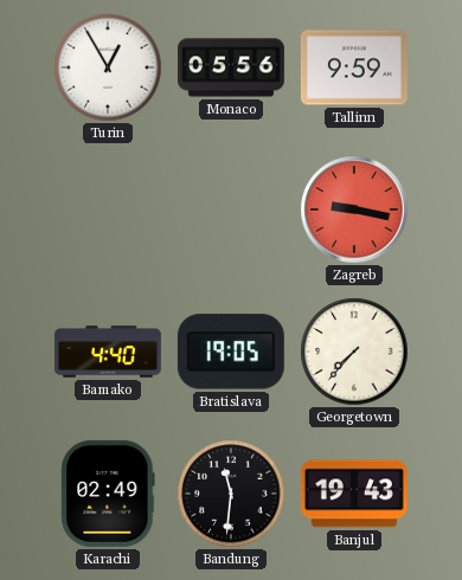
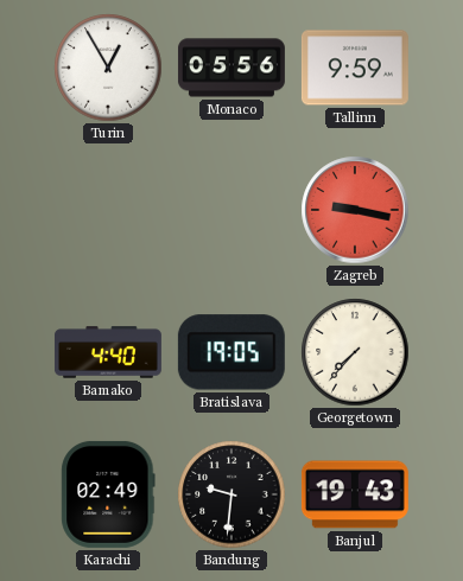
Bandung: 11:31 -> 9:31 (231, 494)
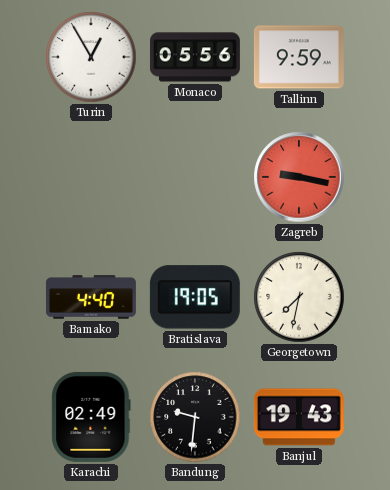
Georgetown: 7:37 -> 7:32 (299, 297)
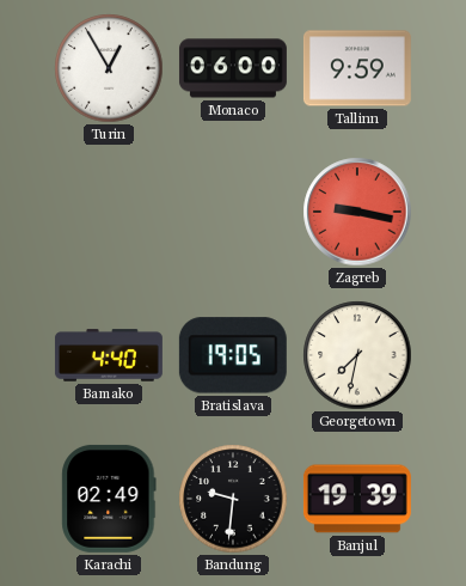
Monaco: 05:56 -> 06:00 (233, 68)
Banjul: 19:43 -> 19:39 (357, 499)
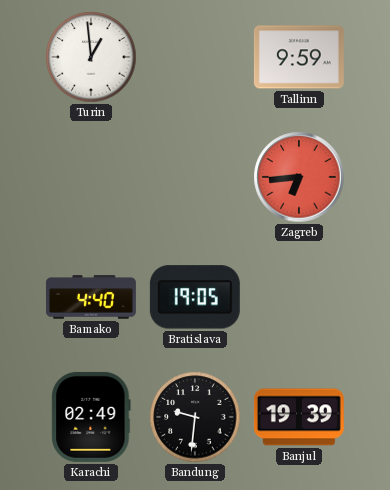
Turin: 12:55 -> 12:59 (91, 57)
Monaco: 06:00 -> none (233, 68)
Zagreb: 9:17 -> 6:44 (299, 177)
Georgetown: 7:32 -> none (357, 355)
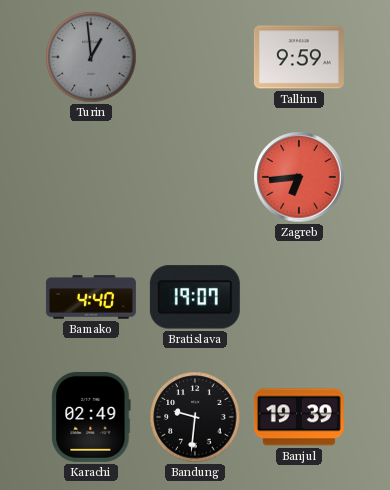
Turin dial: white -> grey (91, 57)
Bratislava: 19:05 -> 19:07 (195, 297)
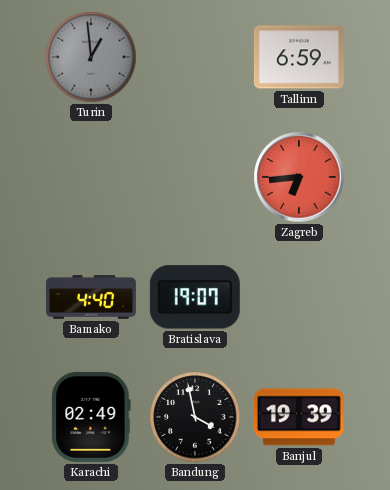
Tallinn: 9:59 -> 6:59 (299, 57)
Bandung: 9:31 -> 3:58 (195, 417)
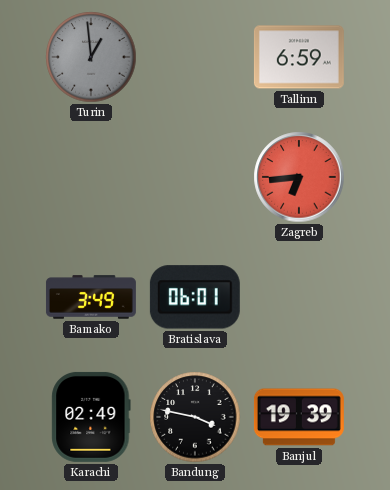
Bamako: 4:40 -> 3:49 (91, 297)
Bratislava: 19:07 -> 06:01 (195, 297)
Bandung: 3:58 -> 3:47 (195, 417)
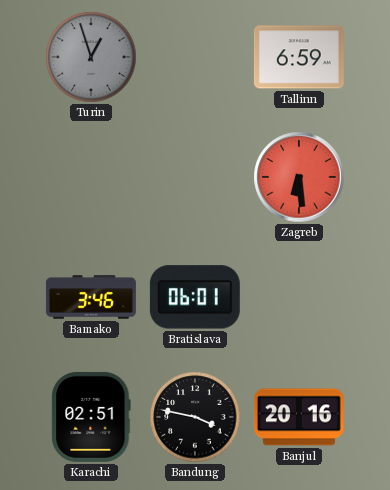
Turin: 12:59 -> 12:57 (91, 57)
Zagreb: 6:44 -> 6:29 (299, 177)
Bamako: 3:49 -> 3:46 (91, 297)
Karachi: 02:49 -> 02:51 (91, 417)
Banjul: 19:39 -> 20:16 (299, 417)
